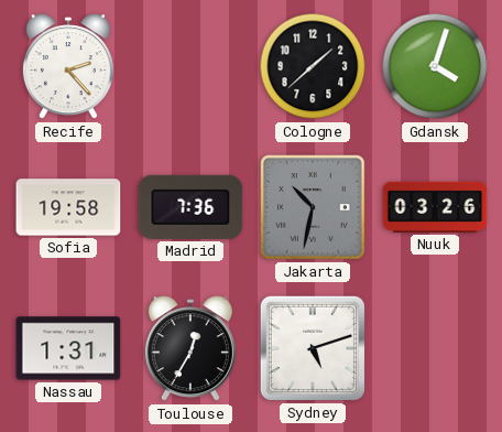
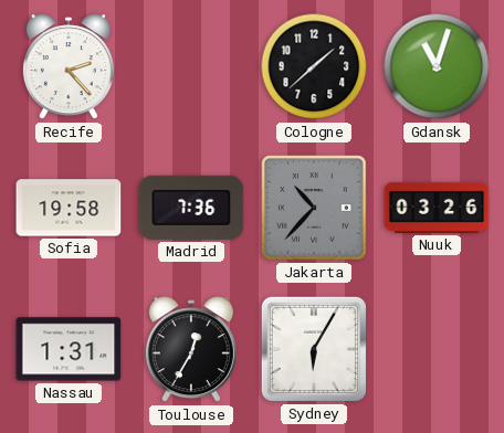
Gdansk: 4:03 -> 11:03 (437, 66)
Jakarta: 10:32 -> 10:37 (314, 208)
Sydney: 5:12 -> 6:05 (314, 349)
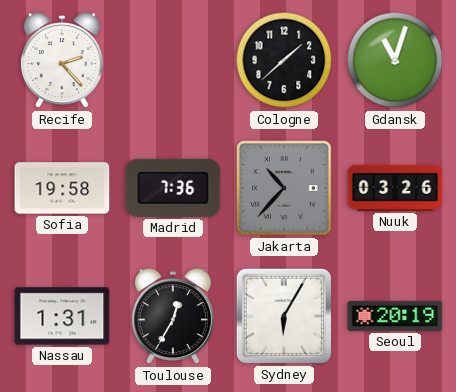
Seoul: none -> 20:19 (395, 316)
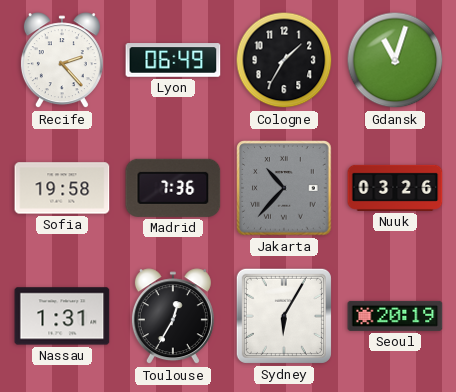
Lyon: none -> 06:49 (173, 60)
Cologne: 1:38 -> 1:35 (284, 60)
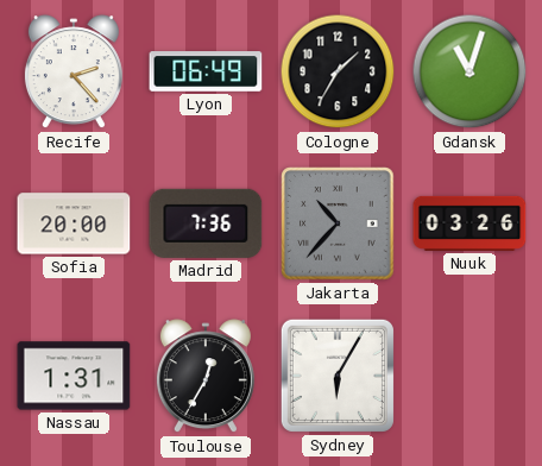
Sofia: 19:58 -> 20:00 (74, 223)
Seoul: 20:19 -> none (395, 316)
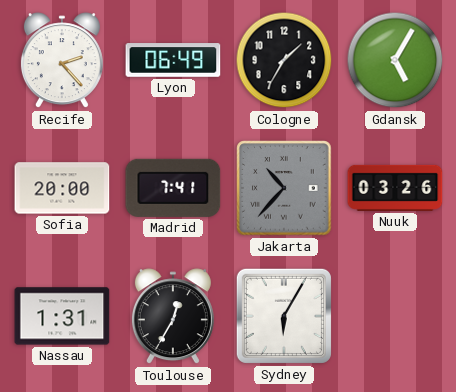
Gdansk: 11:03 -> 5:05 (395, 60)
Madrid: 7:36 -> 7:41 (173, 188)
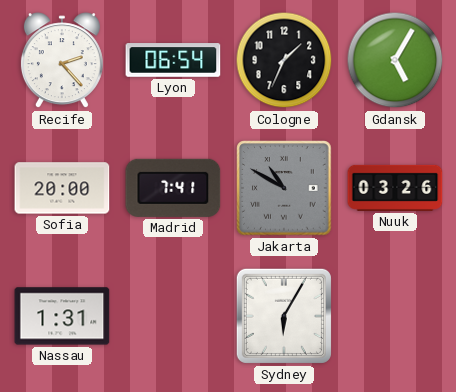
Lyon: 06:49 -> 06:54 (173, 60)
Cologne: 1:35 -> 1:34 (284, 60)
Jakarta: 10:37 -> 10:50 (284, 188)
Toulouse: 12:35 -> none (173, 317)
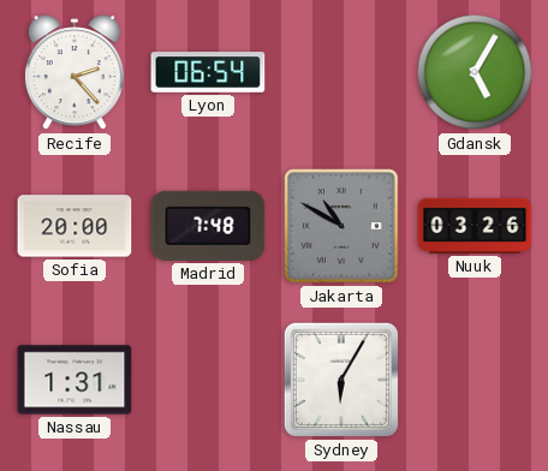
Cologne: 1:34 -> none (284, 60)
Madrid: 7:41 -> 7:48 (208, 226)
